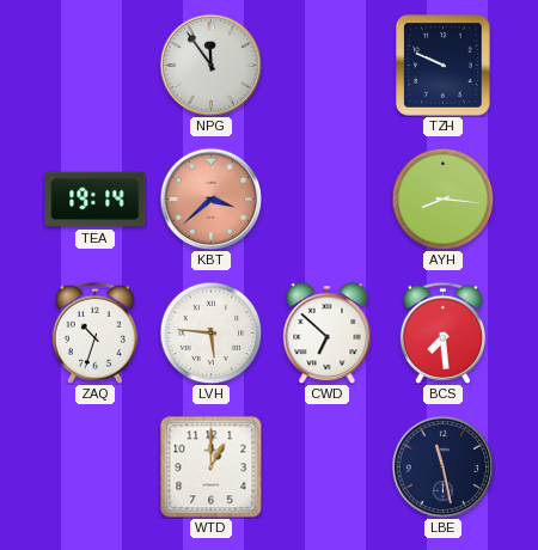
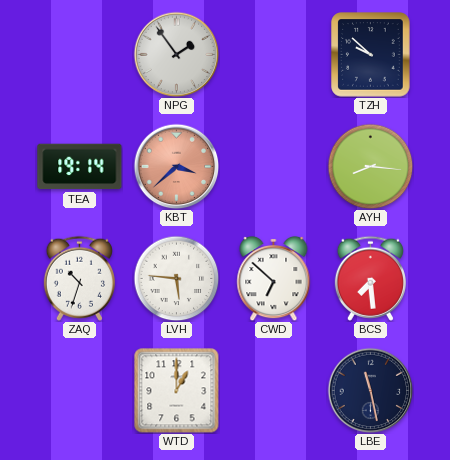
NPG: 11:54 -> 1:54 (176, 54)
TZH: 9:49 -> 9:52 (371, 55)
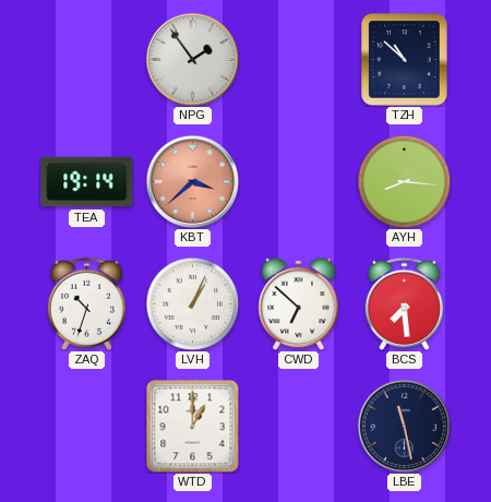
TZH: 9:52 -> 10:52 (405, 60)
LVH: 5:46 -> 1:04 (192, 303)
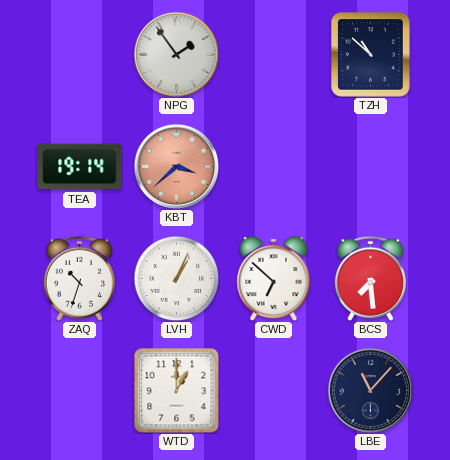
AYH: 8:16 -> none (404, 181)
LBE: 11:28 -> 11:07 (370, 390)
